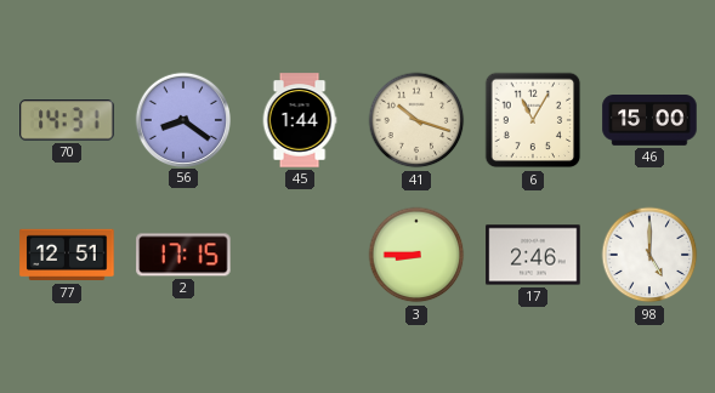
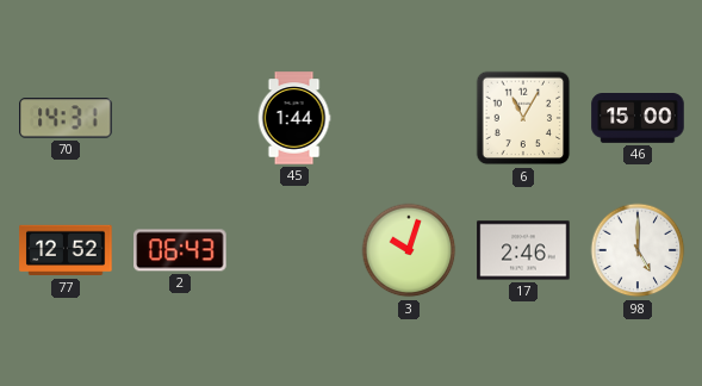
56: 8:21 -> none (182, 119)
41: 10:18 -> none (416, 120)
77: 12:51 -> 12:52 (66, 250)
2: 17:15 -> 06:43 (180, 250)
3: 8:45 -> 10:03 (409, 250)
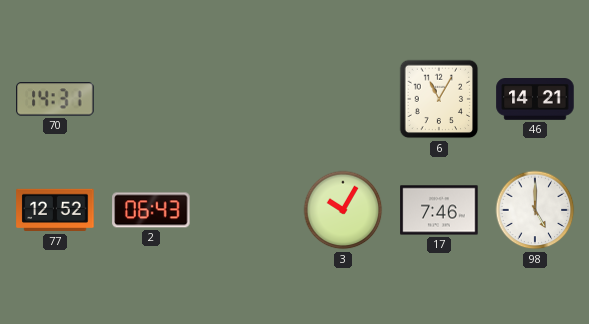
45: 1:44 -> none (294, 118)
46: 15:00 -> 14:21 (535, 99)
3: 10:03 -> 10:05 (343, 210)
17: 2:46 -> 7:46 (439, 210)
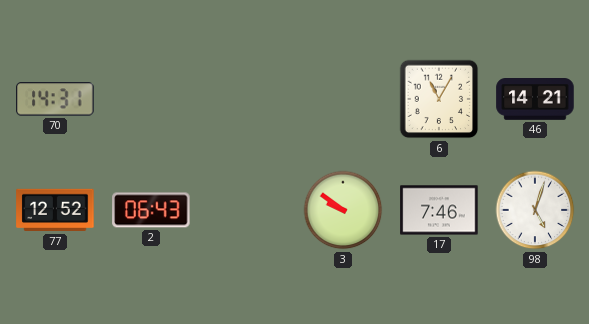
3: 10:05 -> 9:51 (343, 210)
98: 5:00 -> 5:03 (535, 210)
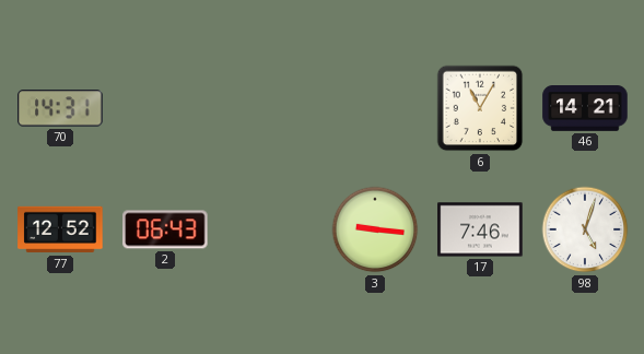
3: 9:51 -> 9:16 (375, 229)
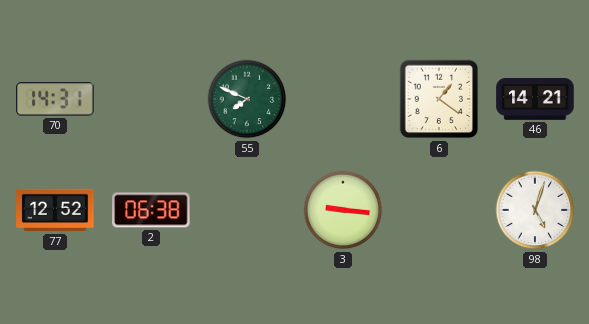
55: none -> 7:49 (247, 99)
6: 11:05 -> 1:21 (439, 99)
2: 06:43 -> 06:38 (151, 210)
17: 7:46 -> none (480, 229)
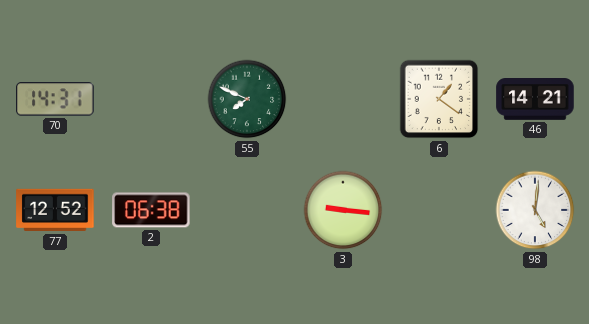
98: 5:03 -> 5:01 (535, 210)
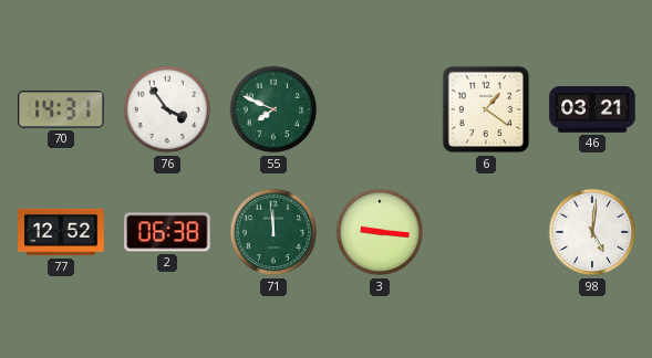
76: none -> 3:54 (167, 109)
46: 14:21 -> 03:21 (592, 109)
71: none -> 11:59 (273, 232)
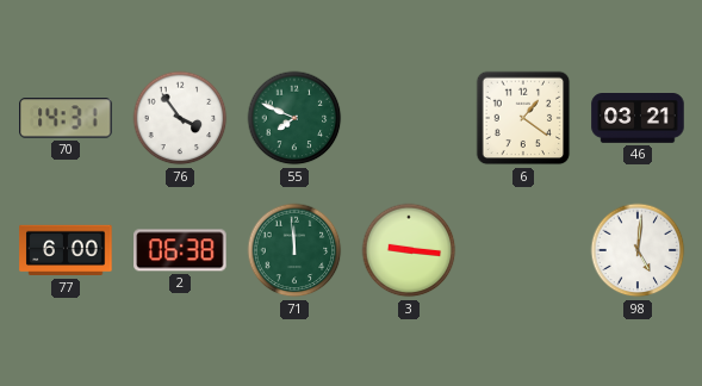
77: 12:52 -> 6:00 (66, 250)
